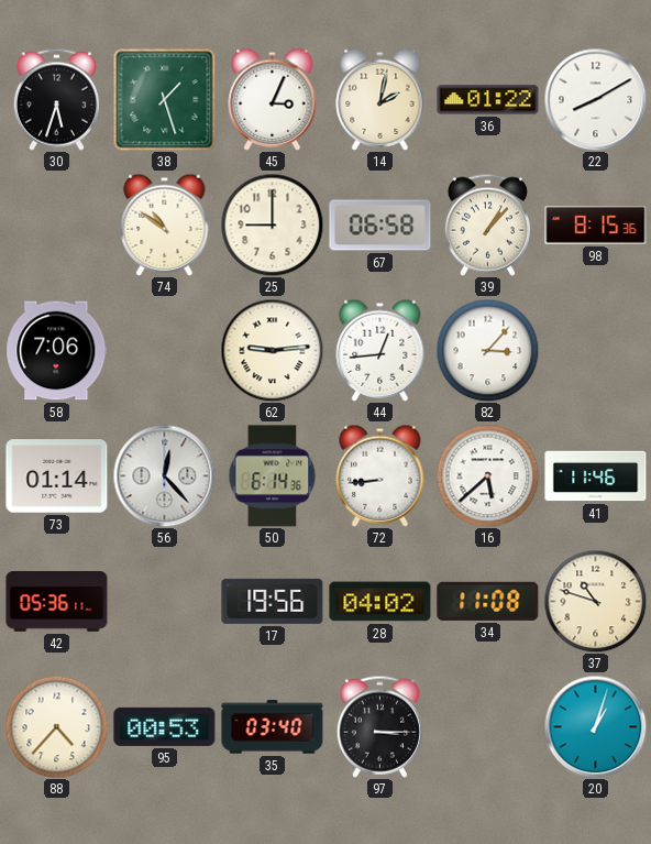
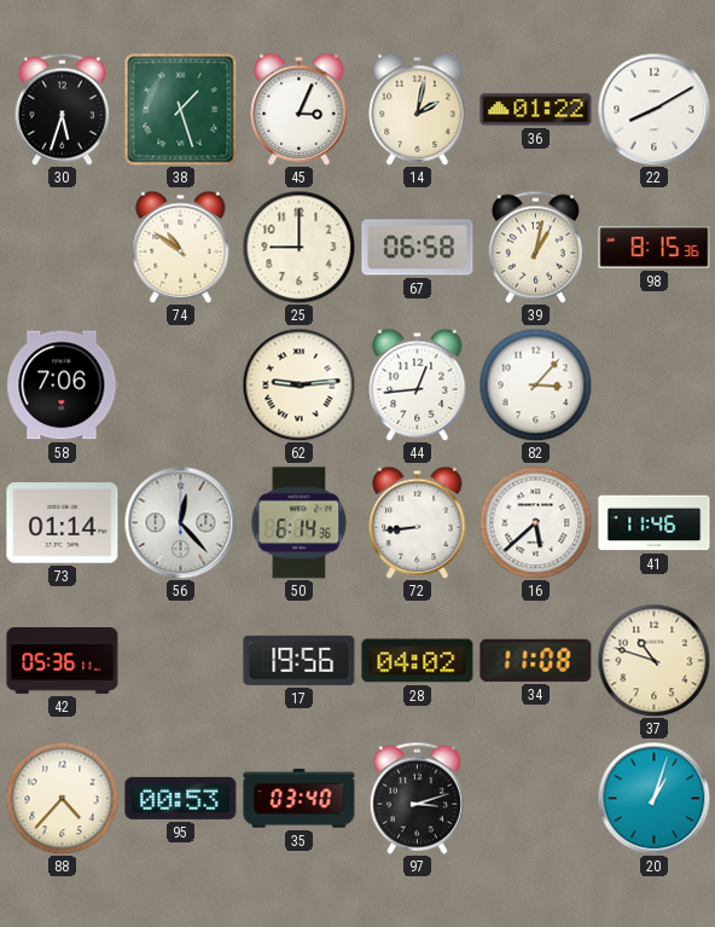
39: 1:07 -> 1:02 (535, 247)
97: 3:15 -> 3:12 (417, 798)
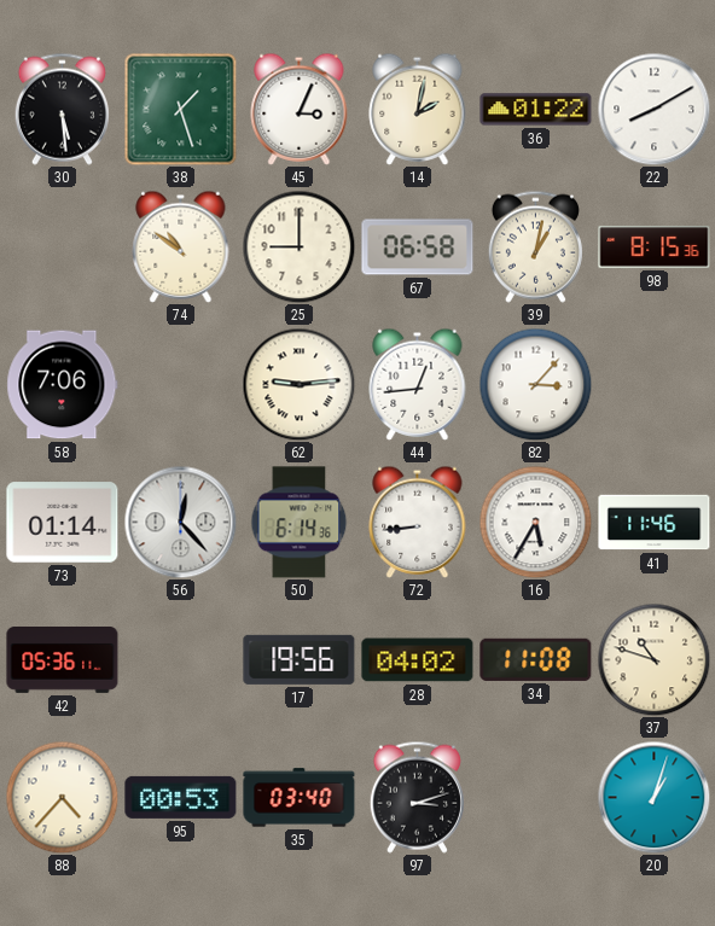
30: 5:33 -> 5:29 (62, 109)
16: 5:38 -> 5:35 (535, 522)
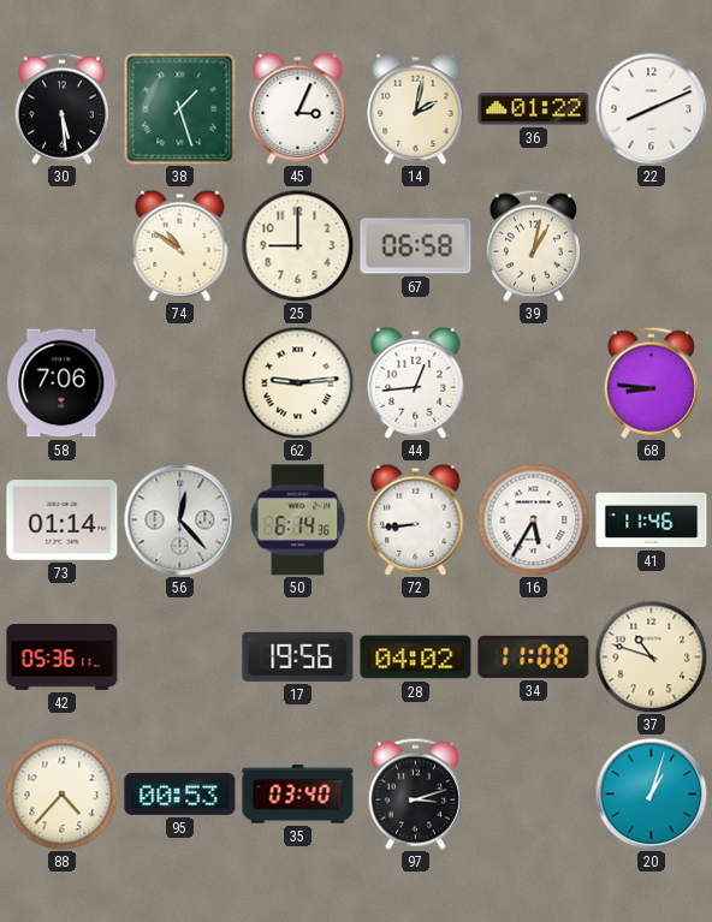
22: 8:10 -> 8:11 (651, 108)
98: 8:15 -> none (655, 247)
82: 3:07 -> none (535, 384)
68: none -> 8:46 (651, 382)
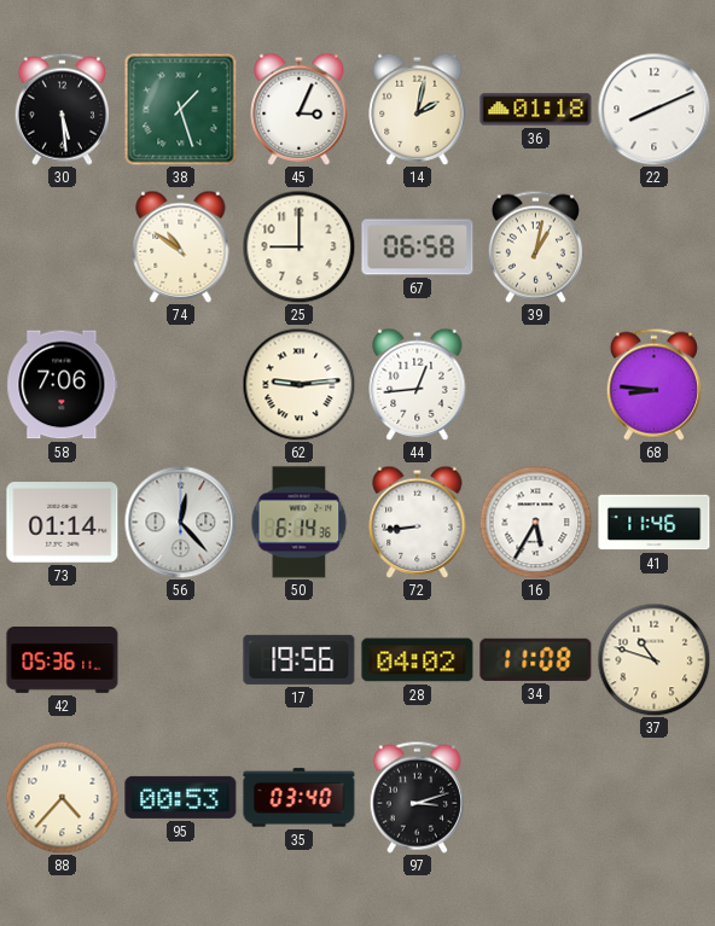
36: 01:22 -> 01:18 (536, 110)
20: 1:03 -> none (651, 793)
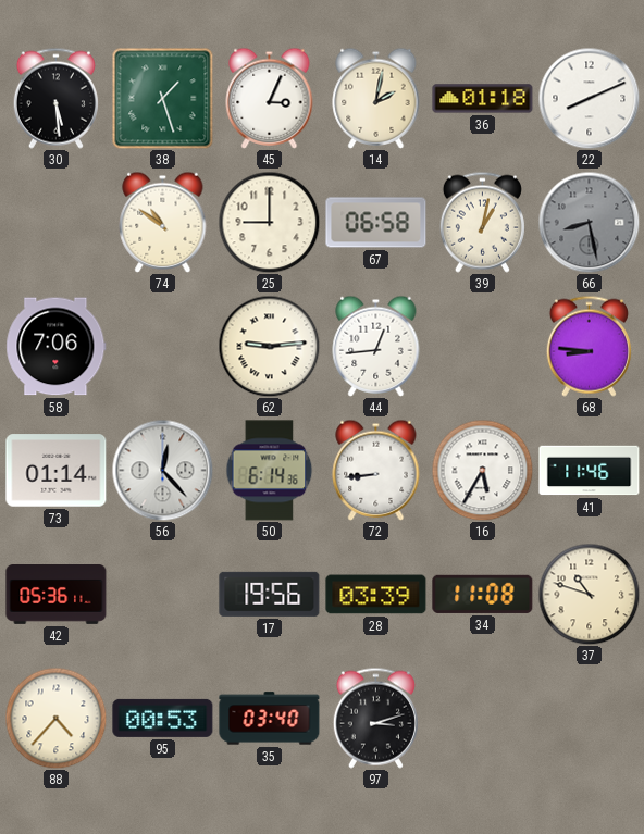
66: none -> 8:28 (589, 222)
28: 04:02 -> 03:39 (376, 595)
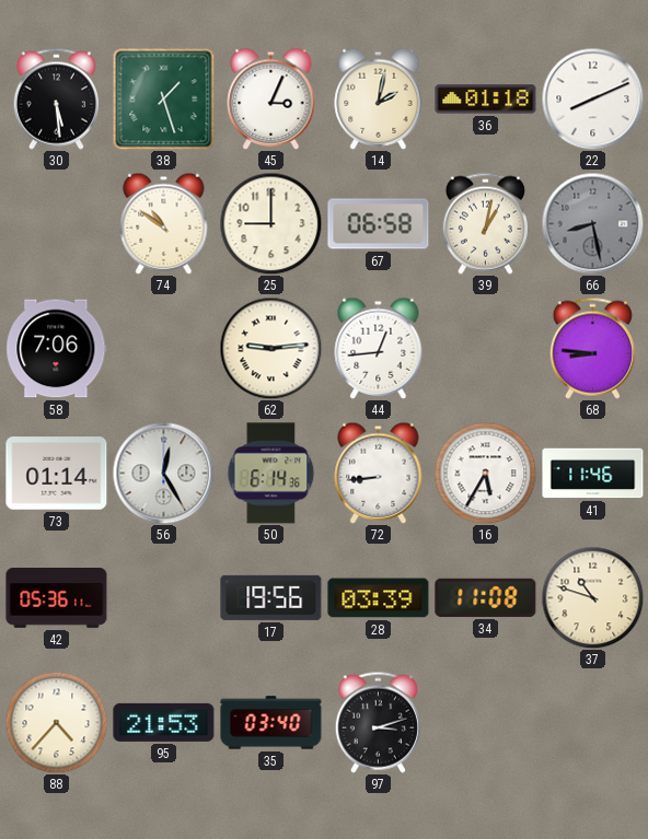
56: 12:23 -> 12:25 (163, 473)
95: 00:53 -> 21:53 (164, 722)
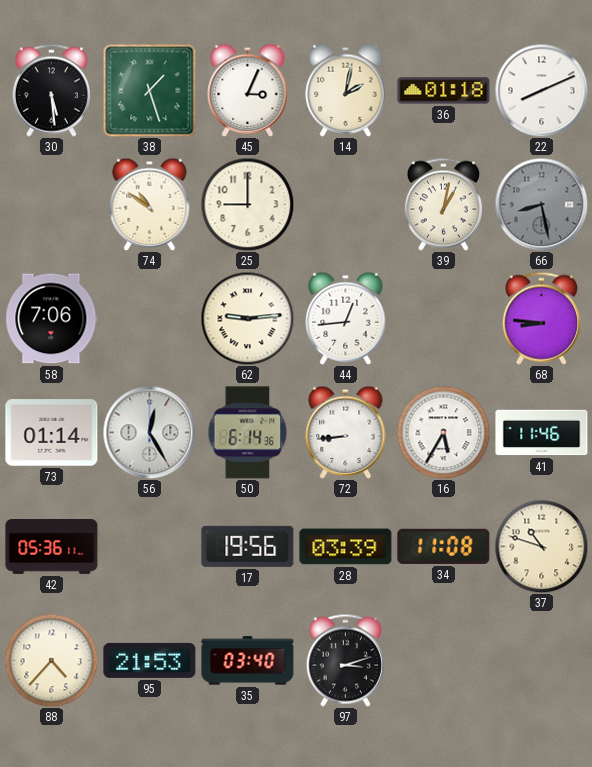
67: 06:58 -> none (379, 224)
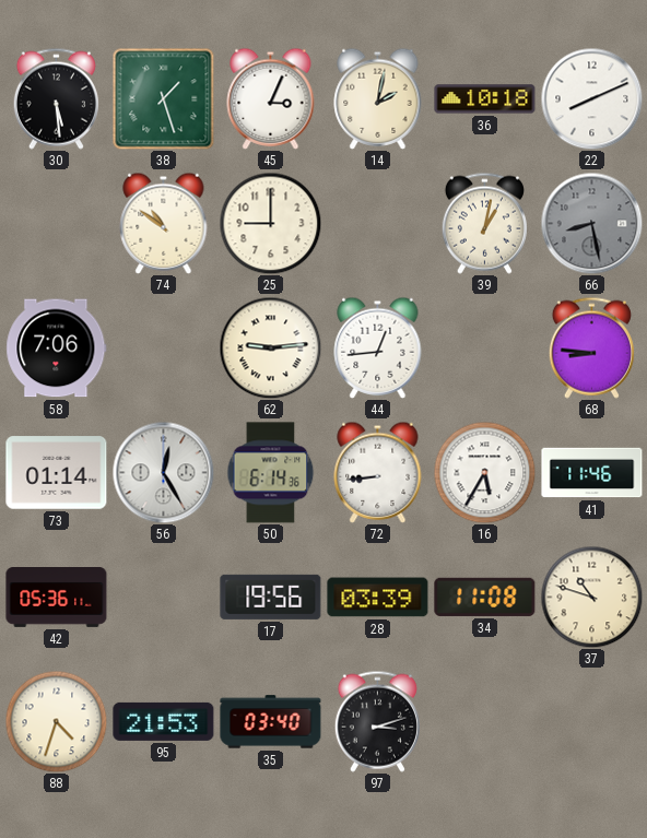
36: 01:18 -> 10:18 (485, 99)
88: 4:37 -> 4:33 (56, 721)
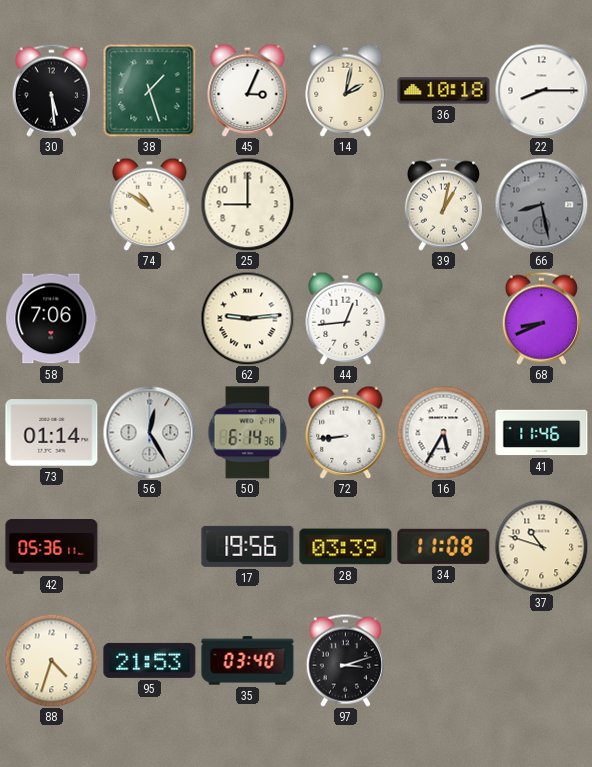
22: 8:11 -> 8:15 (541, 90)
68: 8:46 -> 8:41 (541, 318)
